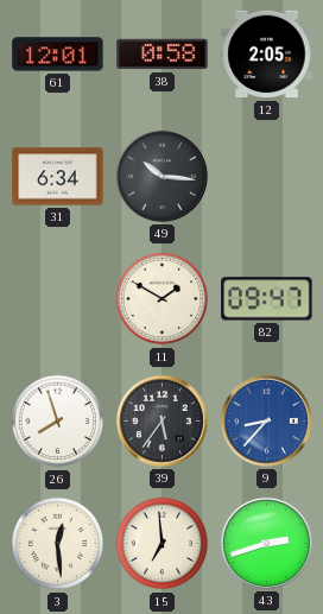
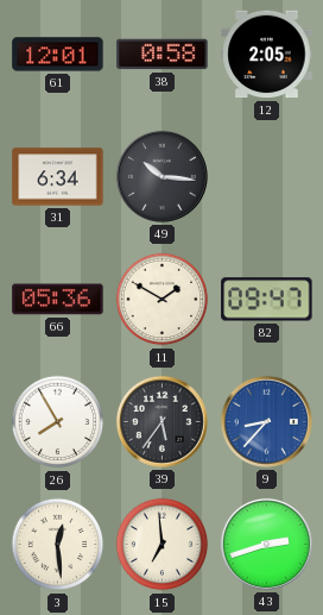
66: none -> 05:36 (58, 300)
26: 7:57 -> 7:55 (58, 422)
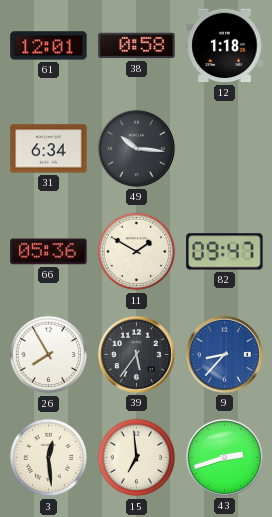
12: 2:05 -> 1:18 (225, 46)
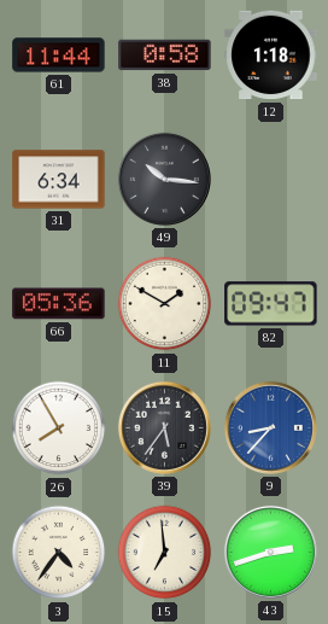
61: 12:01 -> 11:44 (59, 56)
3: 12:29 -> 4:36 (59, 553)
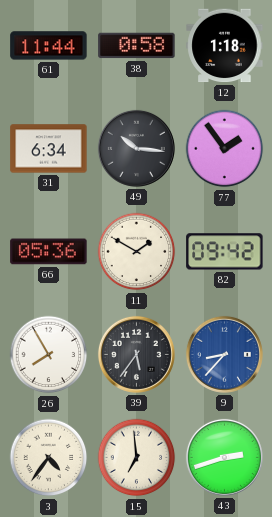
77: none -> 1:54 (225, 149)
82: 09:47 -> 09:42 (225, 252)
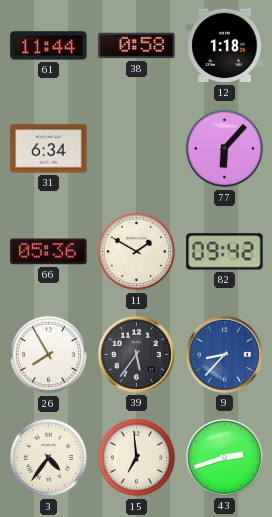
49: 10:16 -> none (136, 148)
77: 1:54 -> 6:07 (225, 149)
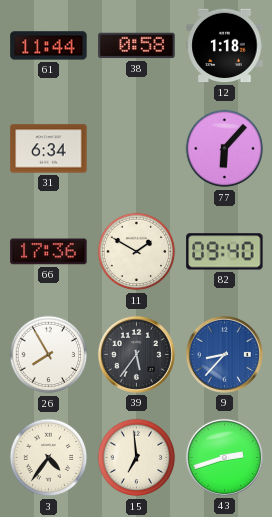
66: 05:36 -> 17:36 (49, 252)
82: 09:42 -> 09:40 (225, 252)
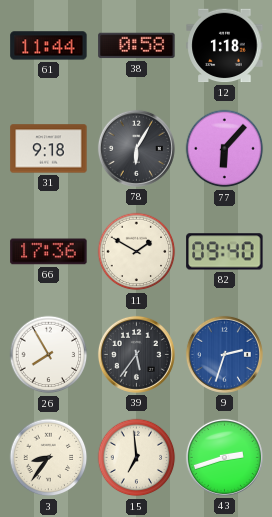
31: 6:34 -> 9:18 (49, 149)
78: none -> 6:05 (136, 148)
9: 8:37 -> 2:33 (224, 354)
3: 4:36 -> 8:36 (49, 458)
